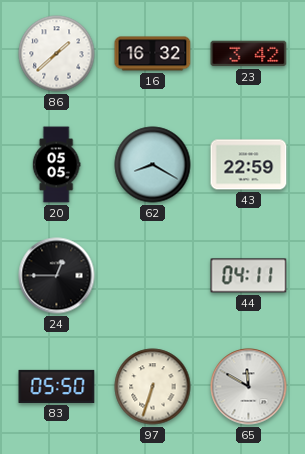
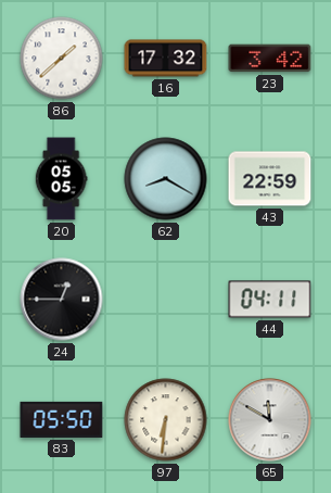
16: 16:32 -> 17:32 (166, 59)
97: 6:33 -> 6:31 (166, 420)
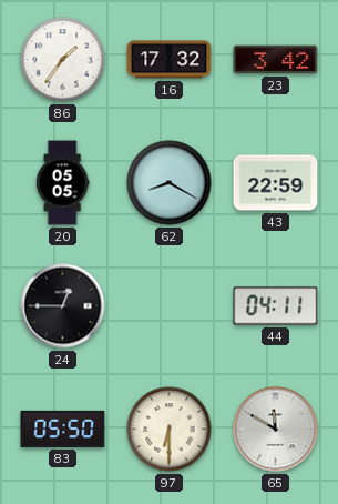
86: 1:38 -> 1:36 (63, 60)
97: 6:31 -> 6:30 (170, 430)
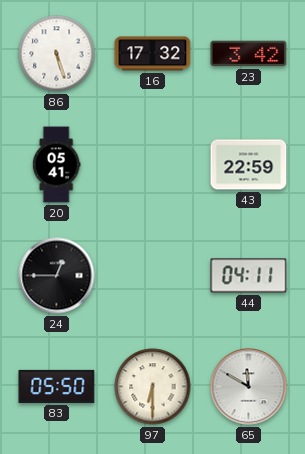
86: 1:36 -> 5:27 (57, 54)
20: 05:05 -> 05:41 (56, 165)
62: 8:20 -> none (170, 183)
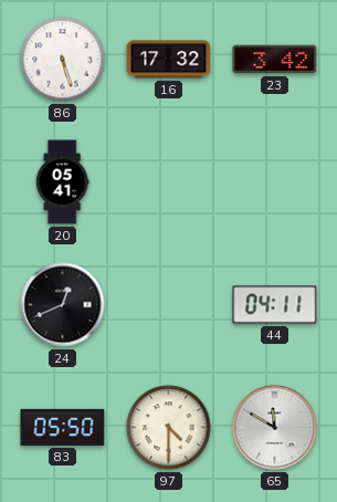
43: 22:59 -> none (249, 165)
24: 12:45 -> 12:41 (63, 305)
97: 6:30 -> 4:30 (169, 428)
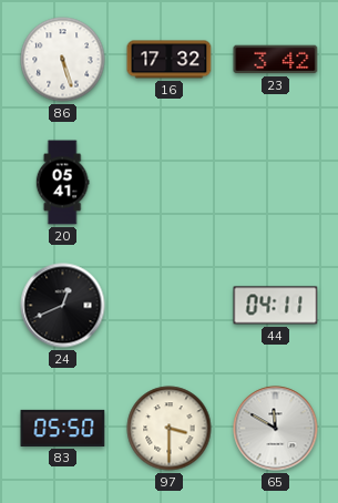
97: 4:30 -> 3:30 (170, 429)
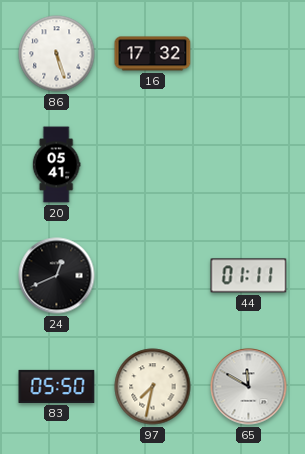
23: 3:42 -> none (276, 60)
44: 04:11 -> 01:11 (249, 276)
97: 3:30 -> 7:32 (153, 387)
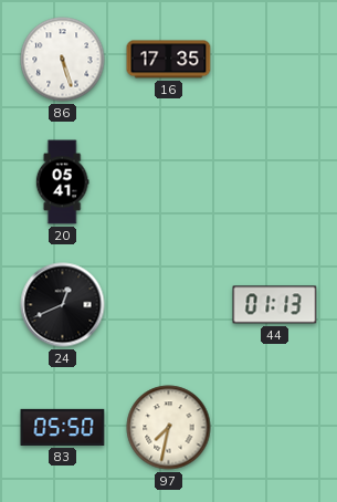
16: 17:32 -> 17:35 (169, 60)
44: 01:11 -> 01:13 (275, 305)
65: 11:50 -> none (249, 387)
